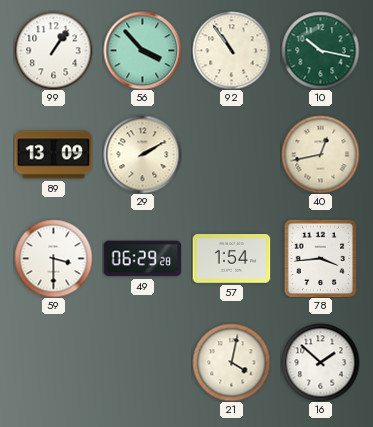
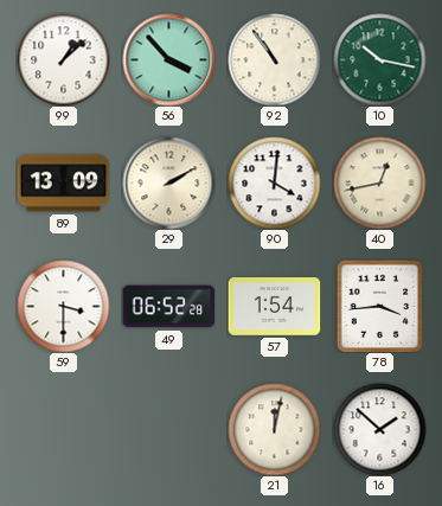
99: 1:06 -> 1:08 (63, 59)
90: none -> 4:01 (274, 182)
49: 06:29 -> 06:52 (168, 307)
21: 4:02 -> 12:02 (274, 429)
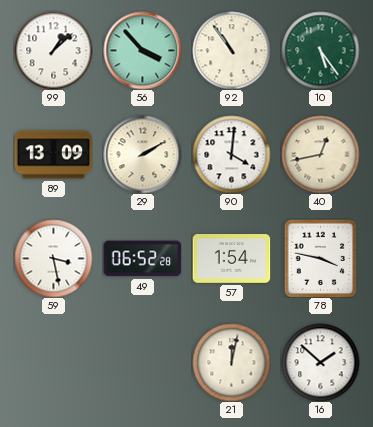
10: 10:17 -> 5:24 (320, 50)
59: 3:30 -> 3:28 (53, 258)
78: 3:44 -> 3:47 (321, 258)
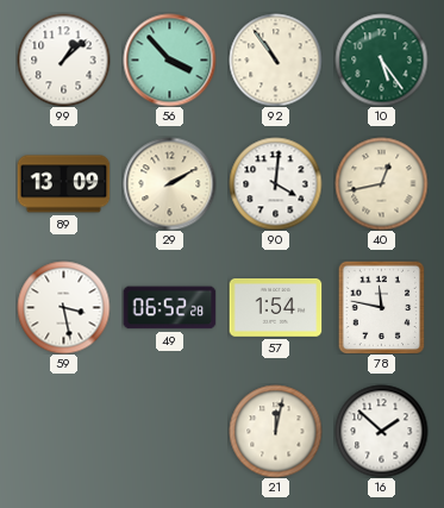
78: 3:47 -> 11:47 (382, 307)
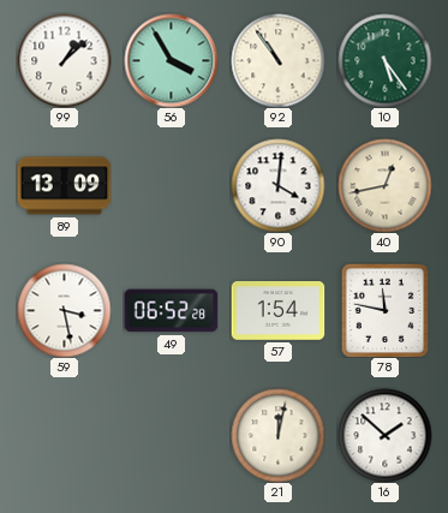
56: 3:53 -> 3:55 (171, 60)
29: 2:10 -> none (169, 183)
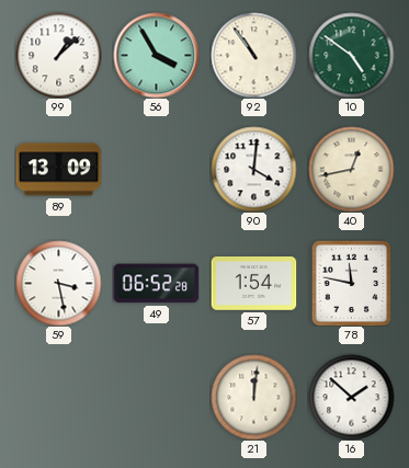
10: 5:24 -> 4:51 (351, 55)
21: 12:02 -> 12:01 (253, 397)
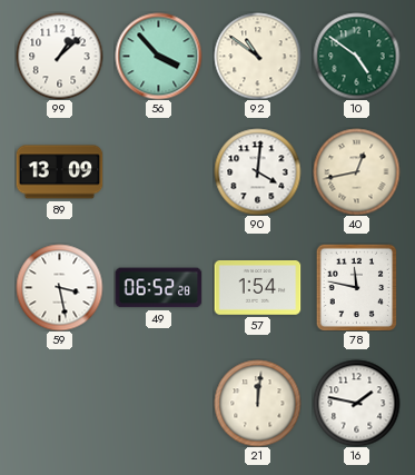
56: 3:55 -> 3:53 (158, 56)
92: 10:54 -> 10:51 (257, 56)
16: 1:52 -> 1:47 (356, 403)
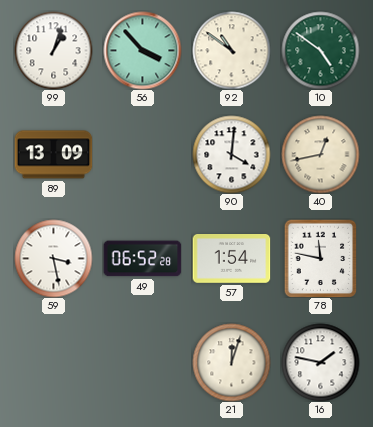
99: 1:08 -> 1:03 (53, 50)
21: 12:01 -> 12:03 (231, 362)
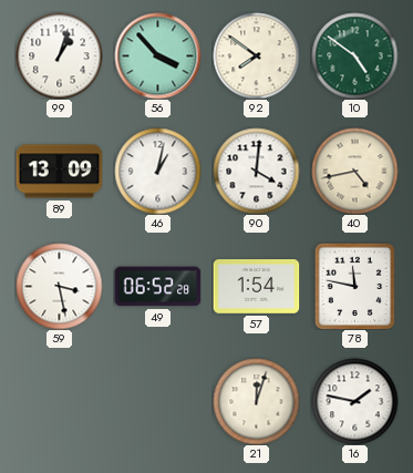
92: 10:51 -> 7:51 (256, 55)
46: none -> 1:02 (157, 171)
40: 12:43 -> 4:43 (354, 171)
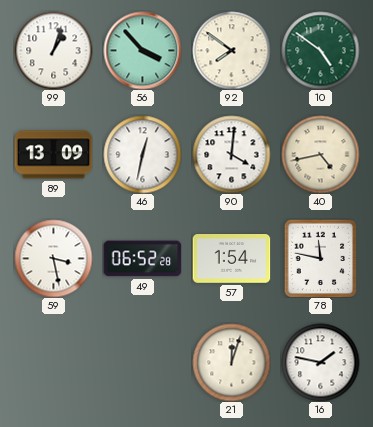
46: 1:02 -> 12:32 (142, 154)
